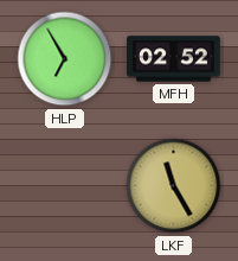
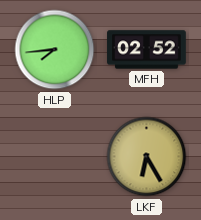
HLP: 6:55 -> 7:44 (55, 50)
LKF: 11:25 -> 6:25 (147, 157)
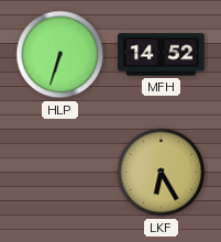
HLP: 7:44 -> 6:33 (60, 55)
MFH: 02:52 -> 14:52 (162, 55)
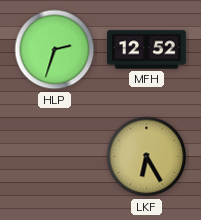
HLP: 6:33 -> 2:33 (55, 50)
MFH: 14:52 -> 12:52 (147, 50)
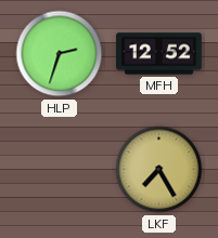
LKF: 6:25 -> 7:25 (159, 170)
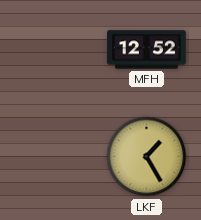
HLP: 2:33 -> none (60, 54)
LKF: 7:25 -> 1:25 (147, 157)
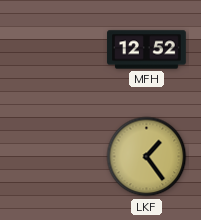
LKF: 1:25 -> 1:24 (147, 157)
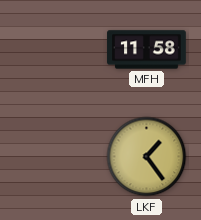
MFH: 12:52 -> 11:58 (147, 50)
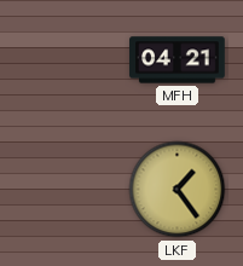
MFH: 11:58 -> 04:21 (178, 60)
